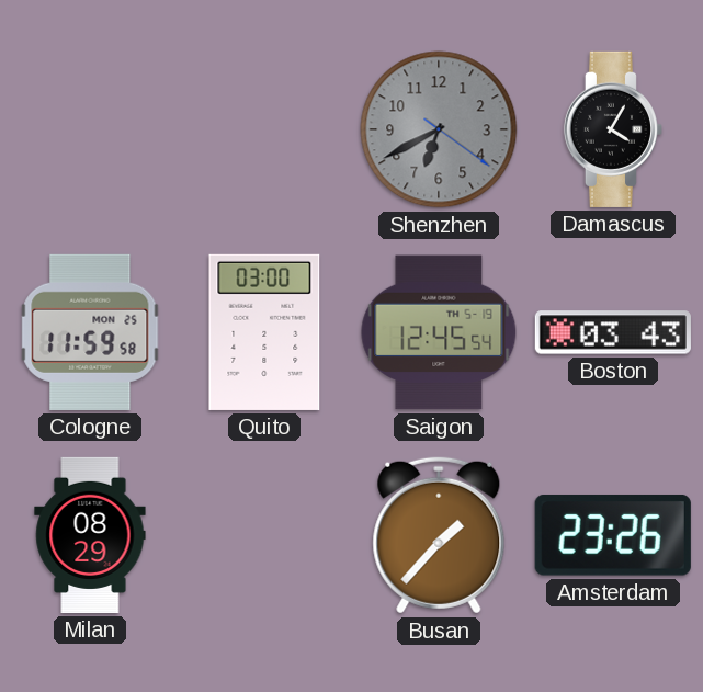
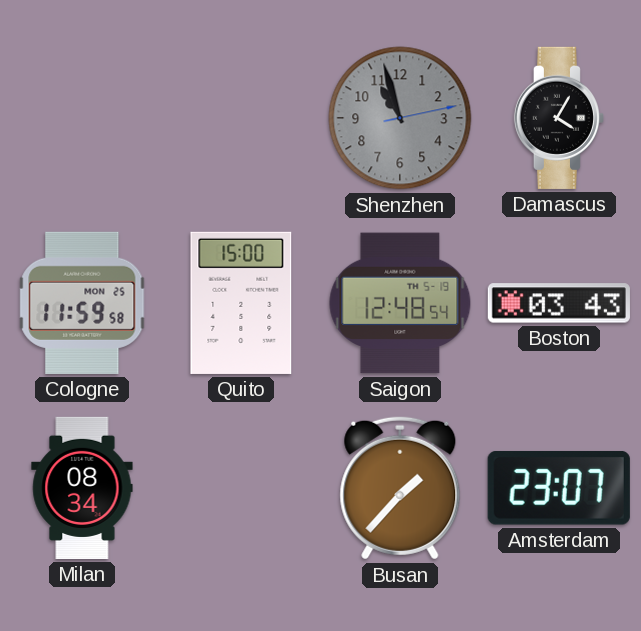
Shenzhen: 6:40 -> 10:57 (400, 118)
Quito: 03:00 -> 15:00 (241, 303)
Saigon: 12:45 -> 12:48 (400, 303)
Milan: 08:29 -> 08:34 (82, 488)
Amsterdam: 23:26 -> 23:07 (559, 488)
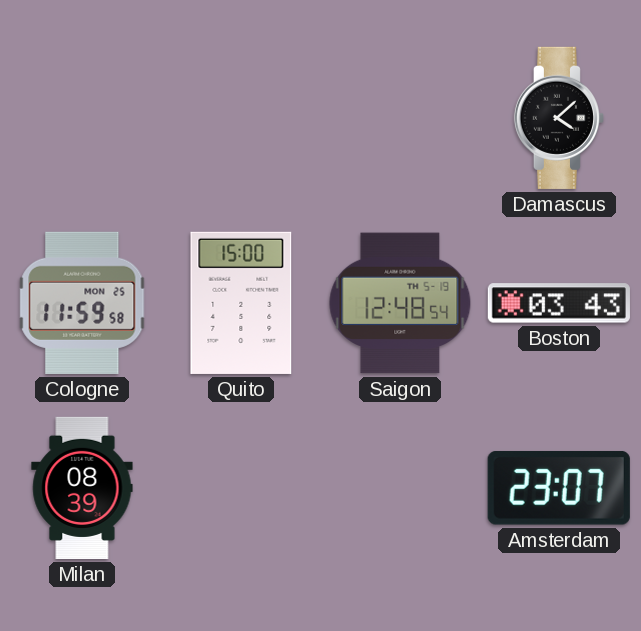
Shenzhen: 10:57 -> none (400, 118)
Damascus: 4:05 -> 4:08 (559, 118)
Milan: 08:34 -> 08:39 (82, 488)
Busan: 1:37 -> none (400, 488)
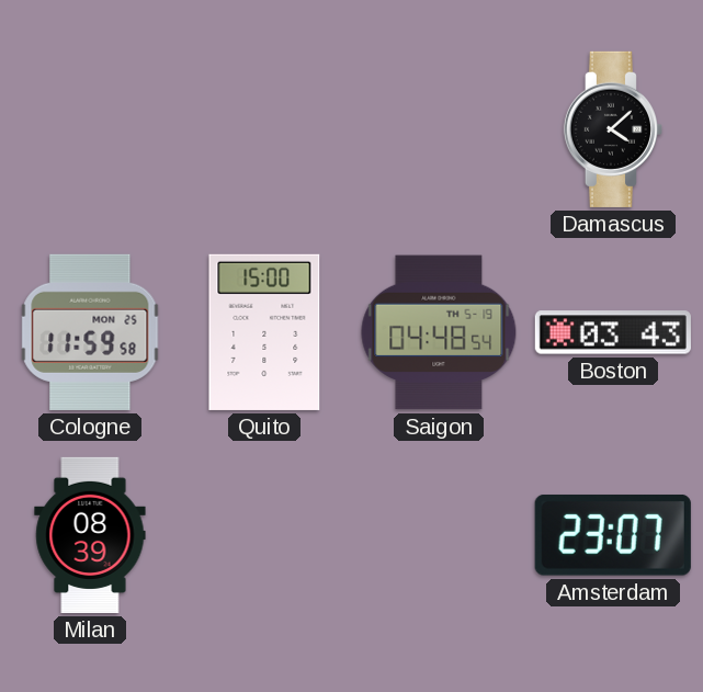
Saigon: 12:48 -> 04:48 (439, 332)
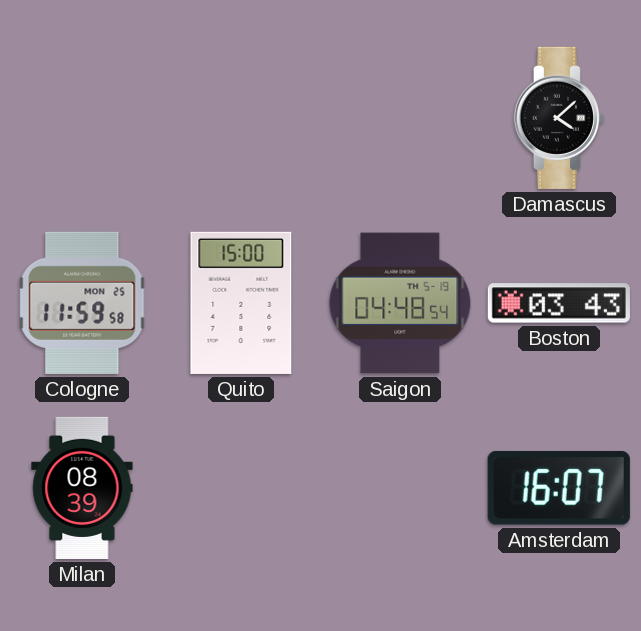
Amsterdam: 23:07 -> 16:07 (559, 488)
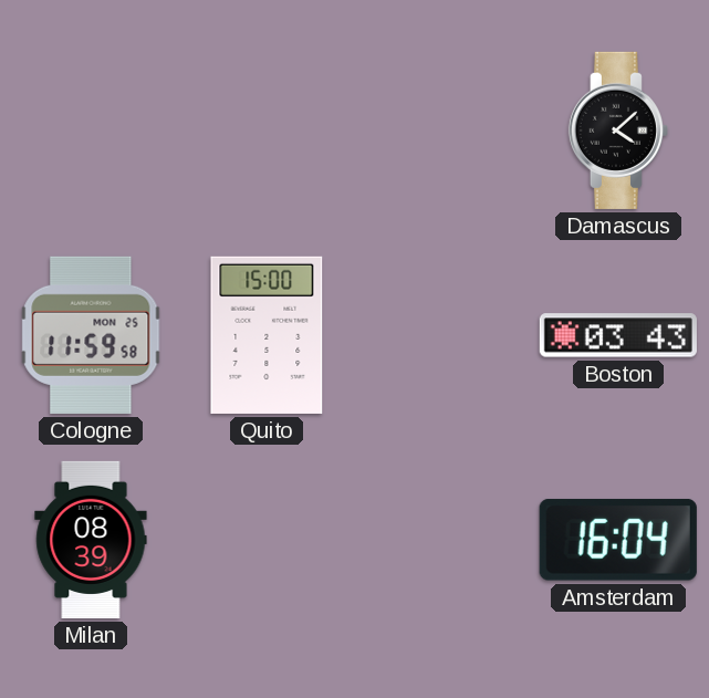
Saigon: 04:48 -> none (400, 303)
Amsterdam: 16:07 -> 16:04 (618, 540)
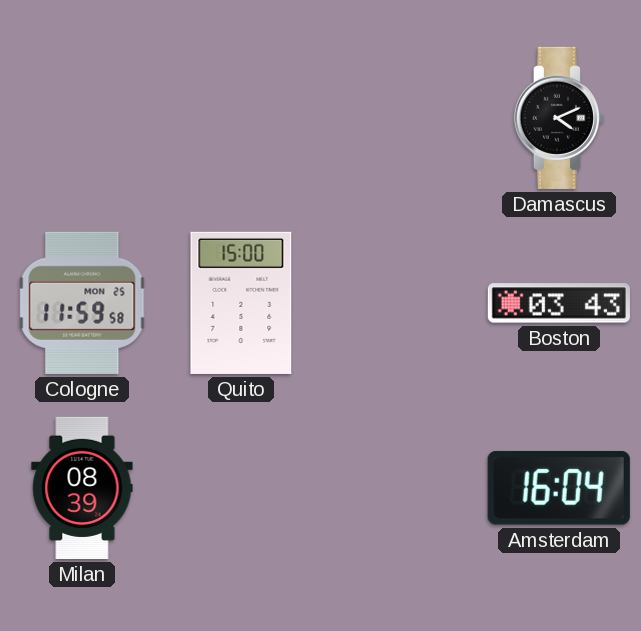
Damascus: 4:08 -> 4:11 (559, 118)
